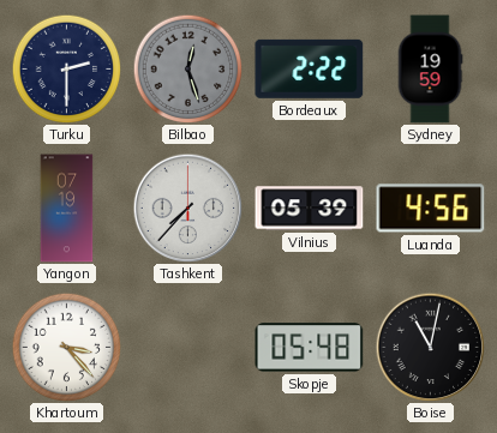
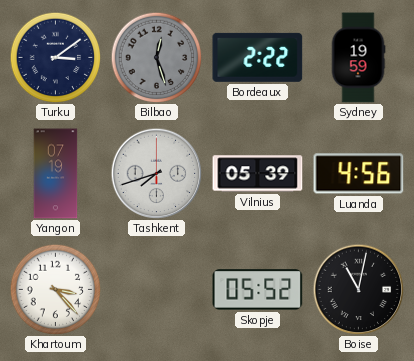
Turku: 2:30 -> 3:09 (55, 57)
Tashkent: 7:37 -> 7:42 (156, 173)
Skopje: 05:48 -> 05:52 (258, 290)
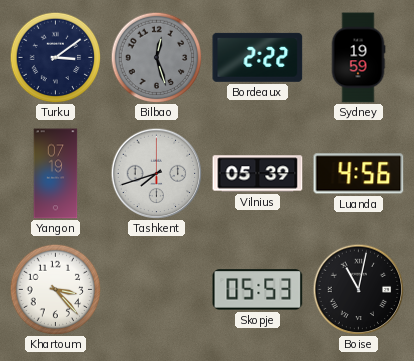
Skopje: 05:52 -> 05:53 (258, 290)
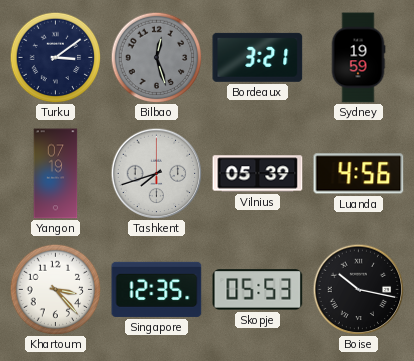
Bordeaux: 2:22 -> 3:21 (258, 57)
Singapore: none -> 12:35 (157, 289)
Boise: 11:02 -> 10:17 (358, 289)
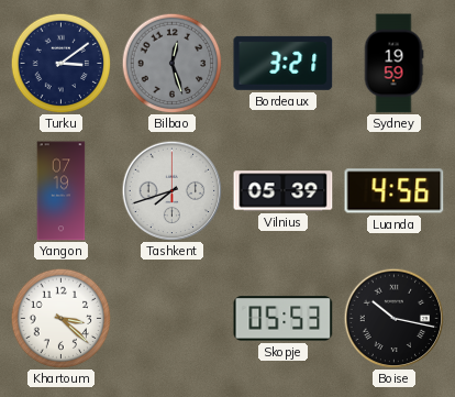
Khartoum: 3:23 -> 3:22 (60, 318)
Singapore: 12:35 -> none (157, 289)
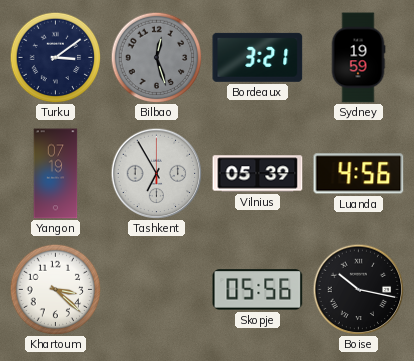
Tashkent: 7:42 -> 6:55 (156, 173)
Skopje: 05:53 -> 05:56 (258, 290)
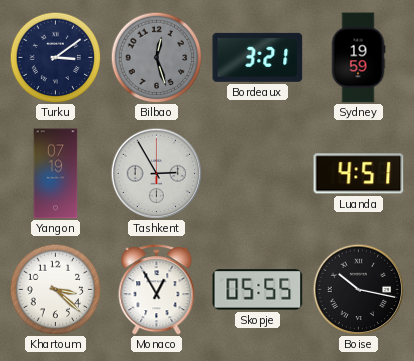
Tashkent: 6:55 -> 2:55 (156, 173)
Vilnius: 05:39 -> none (258, 174)
Luanda: 4:56 -> 4:51 (359, 174)
Monaco: none -> 12:55 (157, 290)
Skopje: 05:56 -> 05:55 (258, 290)
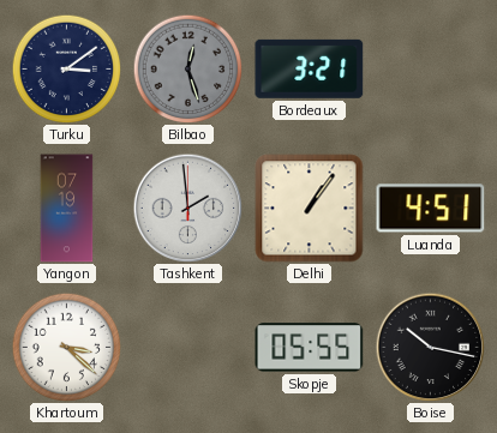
Sydney: 19:59 -> none (358, 58)
Tashkent: 2:55 -> 1:59 (187, 208)
Delhi: none -> 1:06 (310, 209)
Monaco: 12:55 -> none (157, 290)
